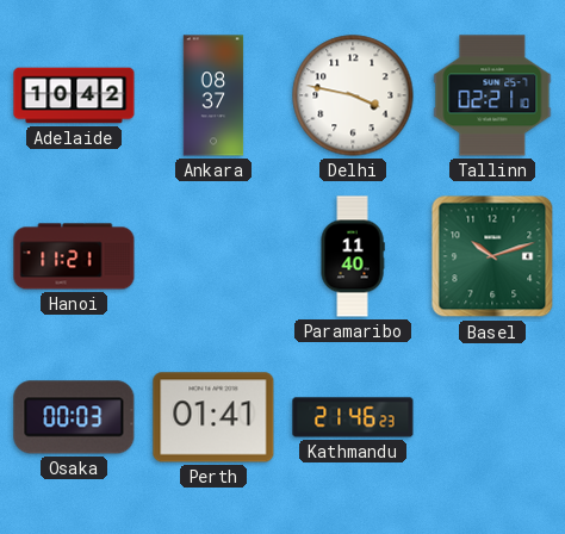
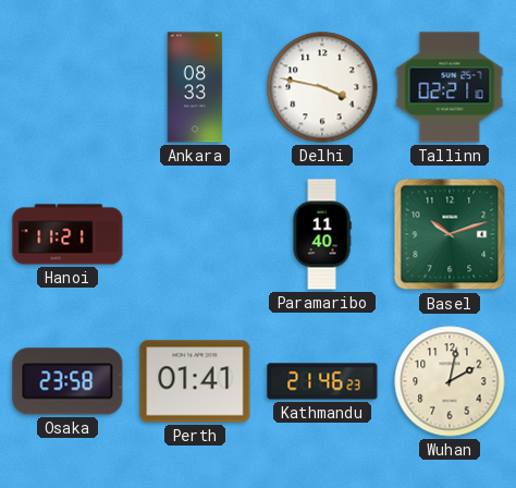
Adelaide: 10:42 -> none (74, 95)
Ankara: 08:37 -> 08:33 (195, 87)
Osaka: 00:03 -> 23:58 (67, 381)
Wuhan: none -> 2:02 (450, 381)
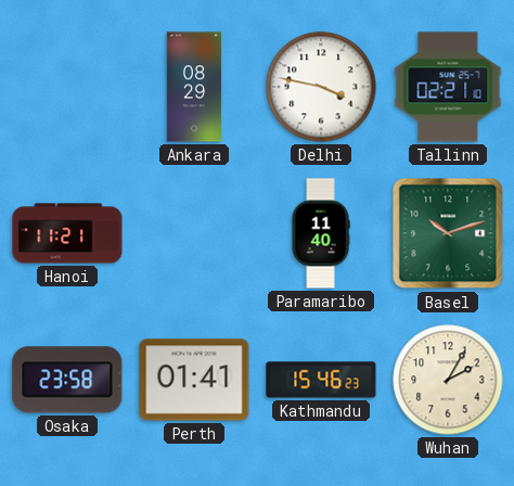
Ankara: 08:33 -> 08:29 (194, 87)
Kathmandu: 21:46 -> 15:46 (321, 380)
Wuhan: 2:02 -> 2:05 (448, 380)
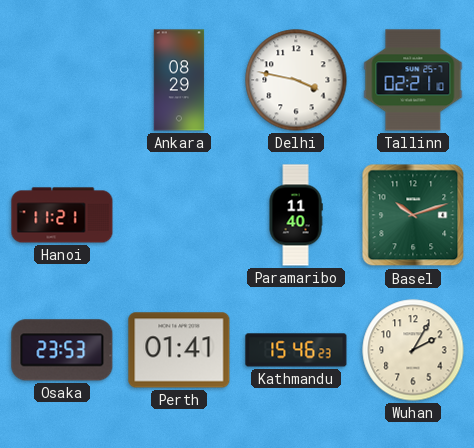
Osaka: 23:58 -> 23:53 (62, 350)
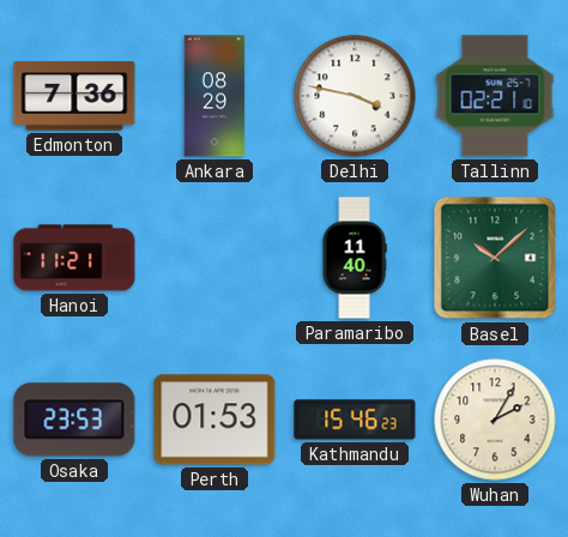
Edmonton: none -> 7:36 (74, 96)
Basel: 10:12 -> 10:08 (495, 258)
Perth: 01:41 -> 01:53 (214, 420)
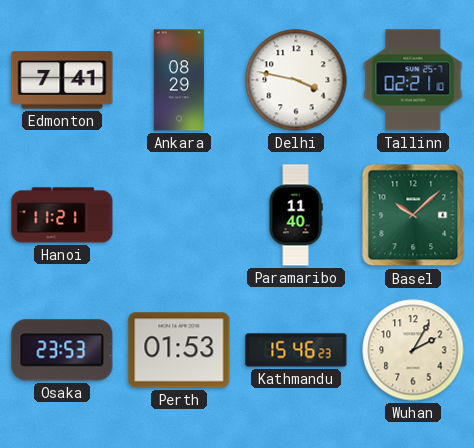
Edmonton: 7:36 -> 7:41 (62, 80)
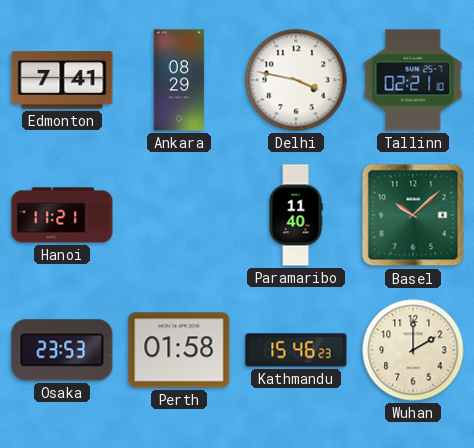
Perth: 01:53 -> 01:58 (179, 350)
Wuhan: 2:05 -> 2:00 (413, 350)
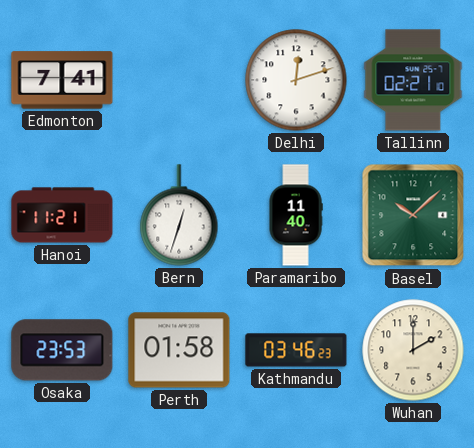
Ankara: 08:29 -> none (179, 80)
Delhi: 3:47 -> 12:12 (296, 80)
Bern: none -> 12:33 (179, 215)
Kathmandu: 15:46 -> 03:46 (296, 350)
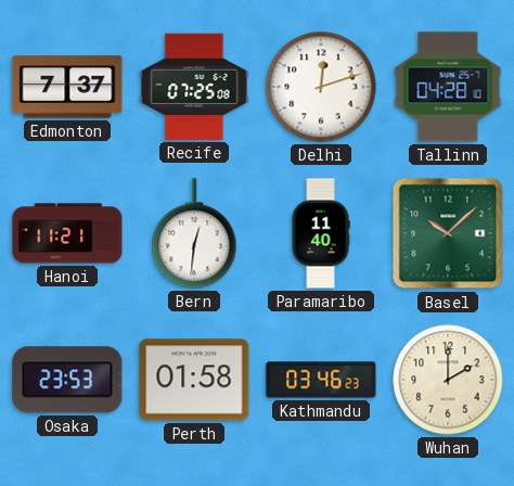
Edmonton: 7:41 -> 7:37 (67, 87)
Recife: none -> 07:25 (194, 87)
Tallinn: 02:21 -> 04:28 (448, 87)
Bern: 12:33 -> 12:31 (194, 233)
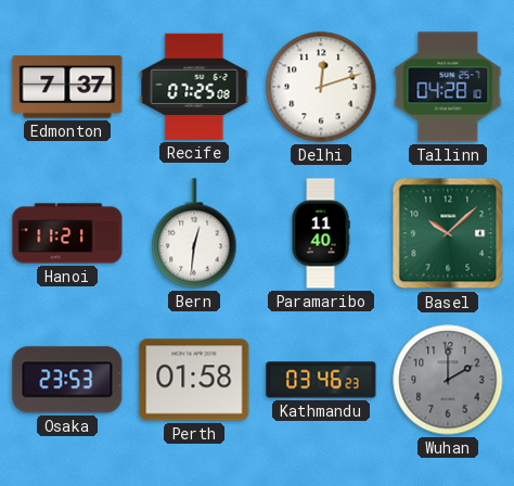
Wuhan dial: cream -> grey (448, 380)
